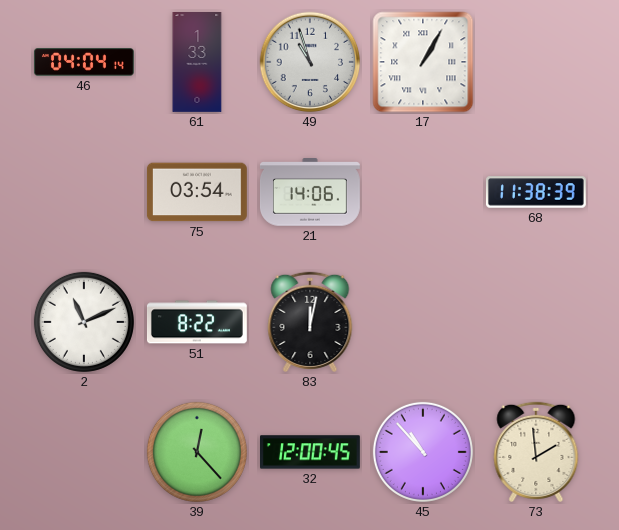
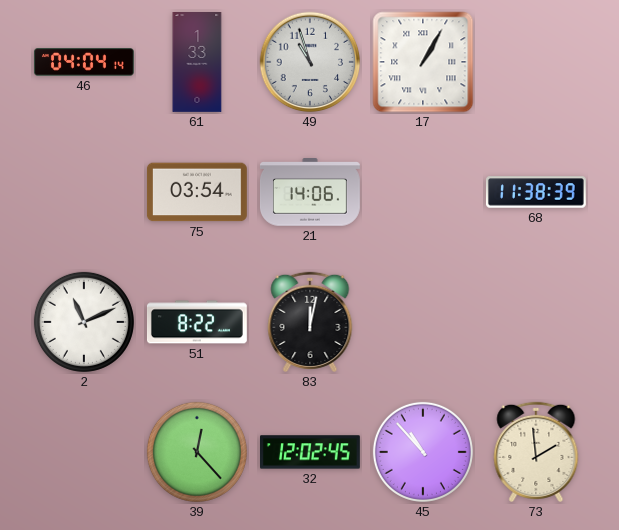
32: 12:00 -> 12:02 (311, 452)
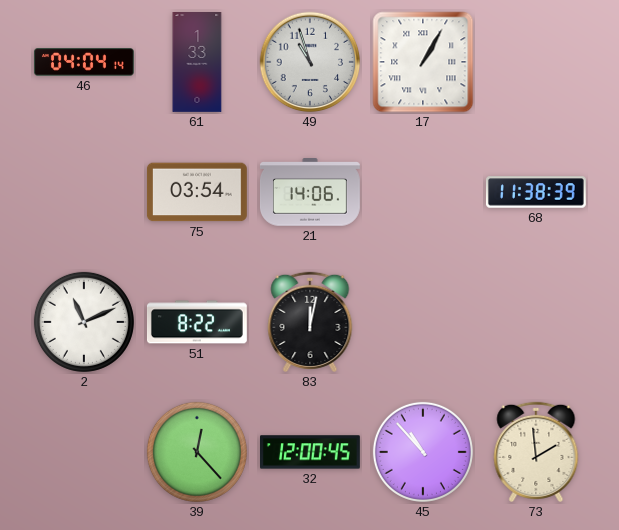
32: 12:02 -> 12:00 (311, 452)
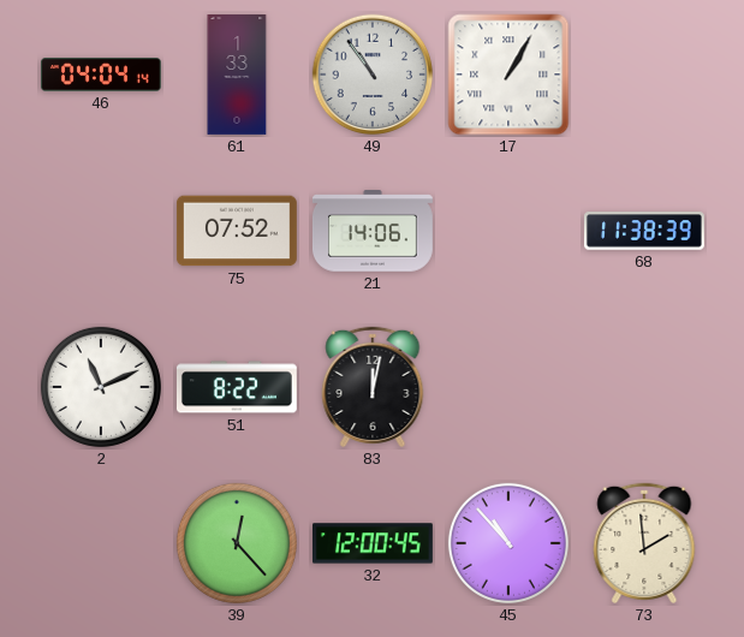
49: 10:57 -> 10:54 (373, 75)
75: 03:54 -> 07:52 (237, 231)
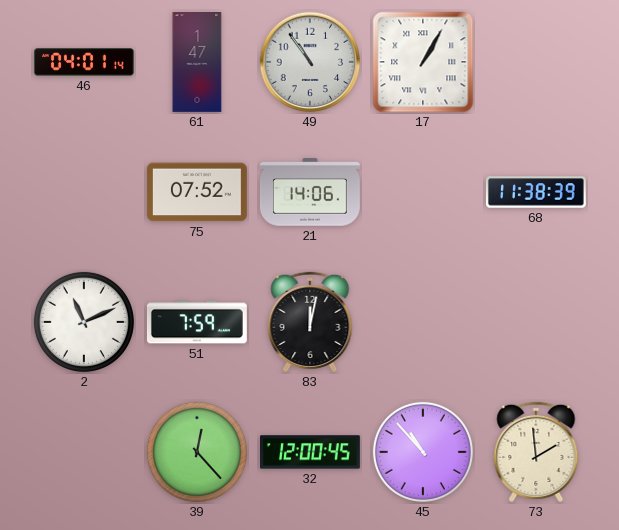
46: 04:04 -> 04:01 (84, 62)
61: 1:33 -> 1:47 (197, 63)
51: 8:22 -> 7:59 (197, 322)
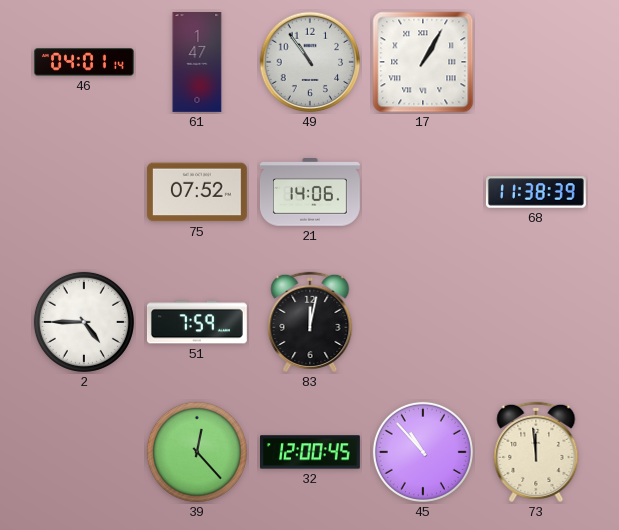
2: 11:11 -> 4:45 (84, 322)
73: 1:59 -> 11:59 (536, 452)
